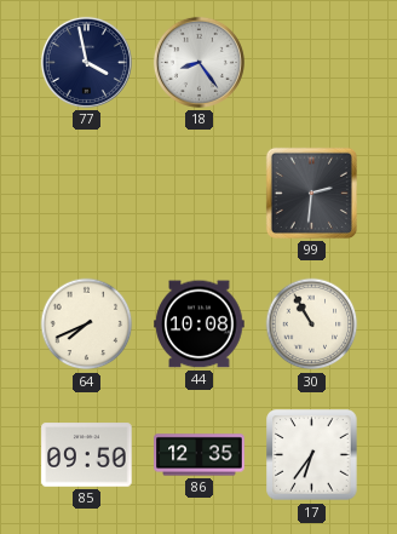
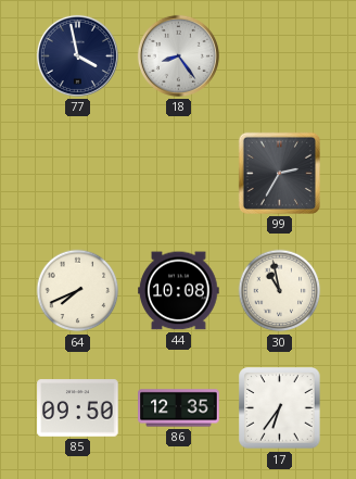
99: 2:31 -> 2:35 (279, 173)
30: 10:55 -> 10:58 (280, 291)
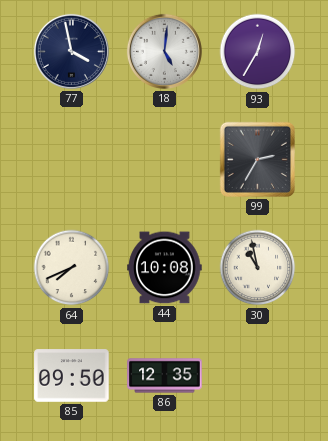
18: 8:24 -> 5:01 (164, 51)
93: none -> 12:35 (258, 52)
17: 6:36 -> none (280, 408)
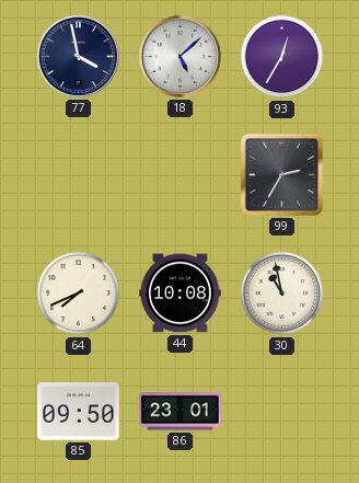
18: 5:01 -> 5:08 (179, 56)
86: 12:35 -> 23:01 (181, 412)
